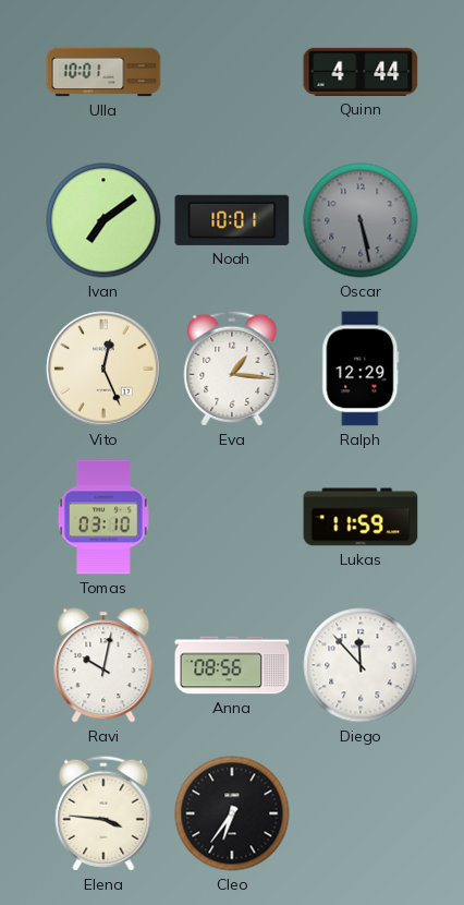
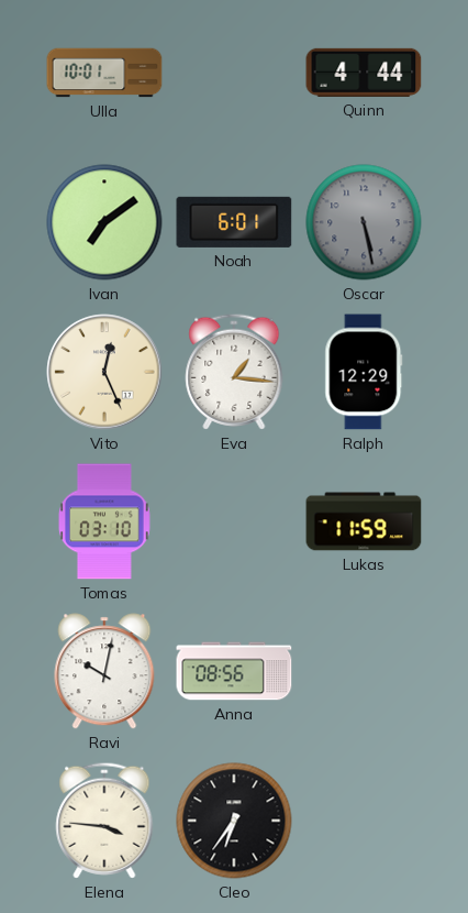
Noah: 10:01 -> 6:01 (234, 222)
Diego: 11:53 -> none (361, 665)
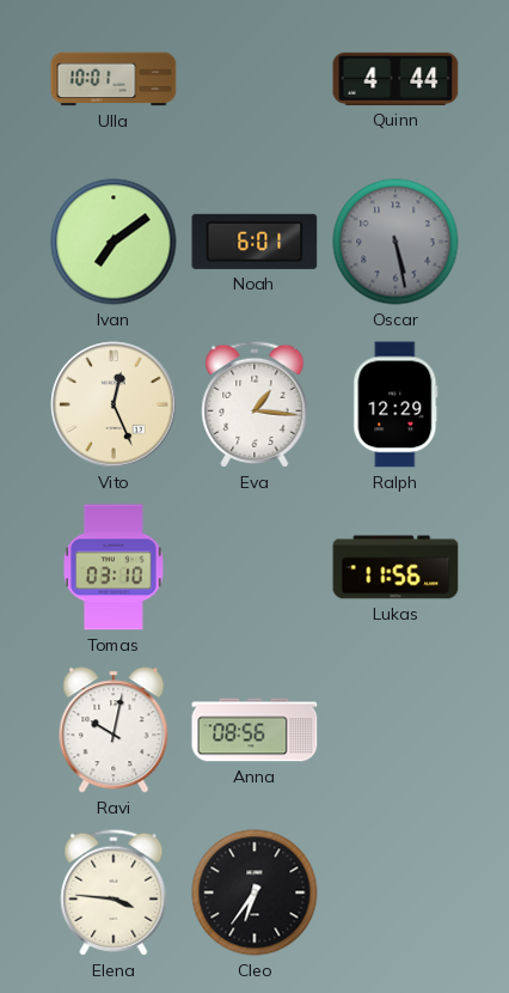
Lukas: 11:59 -> 11:56 (395, 567)
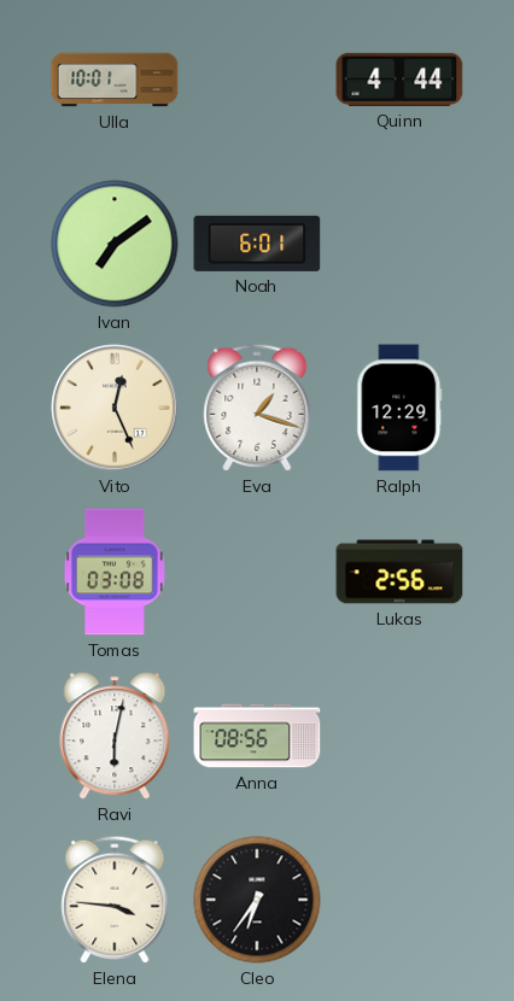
Oscar: 5:28 -> none (395, 242)
Eva: 1:16 -> 1:18 (257, 408)
Tomas: 03:10 -> 03:08 (115, 572)
Lukas: 11:56 -> 2:56 (399, 572)
Ravi: 10:02 -> 6:02 (115, 736)
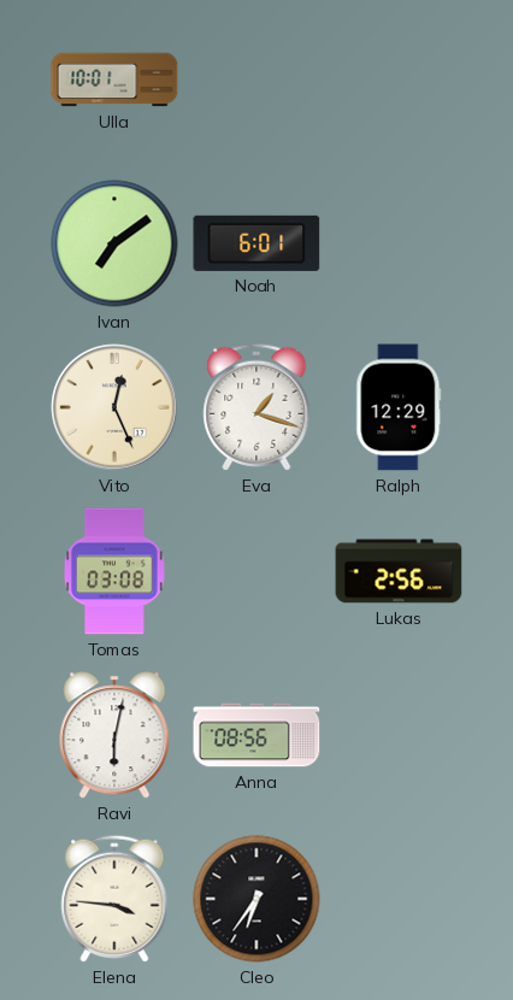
Quinn: 4:44 -> none (399, 80)
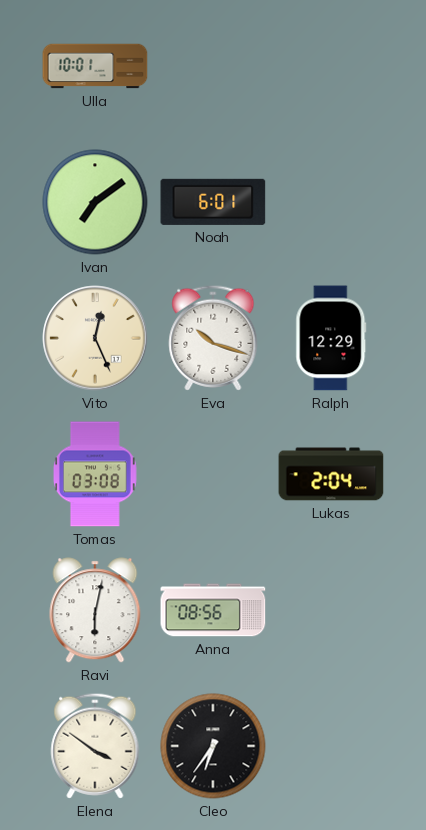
Eva: 1:18 -> 10:18 (213, 338)
Lukas: 2:56 -> 2:04 (331, 474)
Elena: 3:46 -> 3:51 (95, 746)
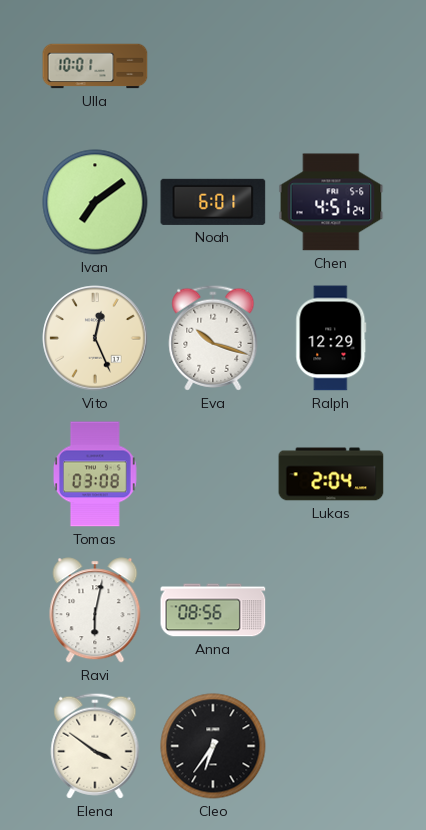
Chen: none -> 4:51 (331, 202)
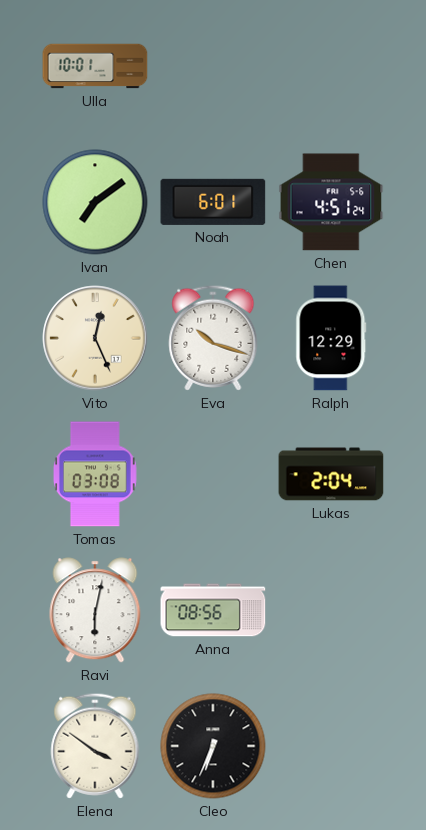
Cleo: 6:36 -> 6:34 (213, 746)
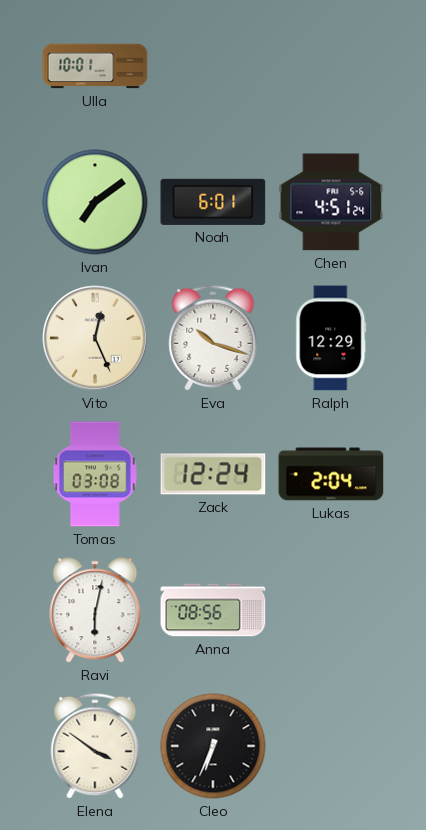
Zack: none -> 12:24 (213, 474)
